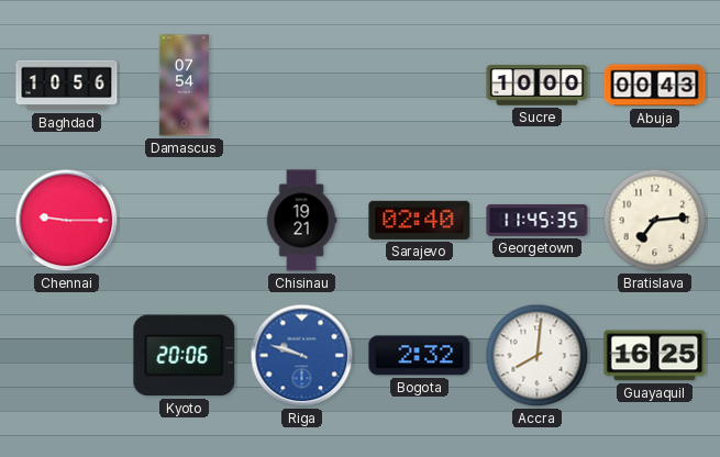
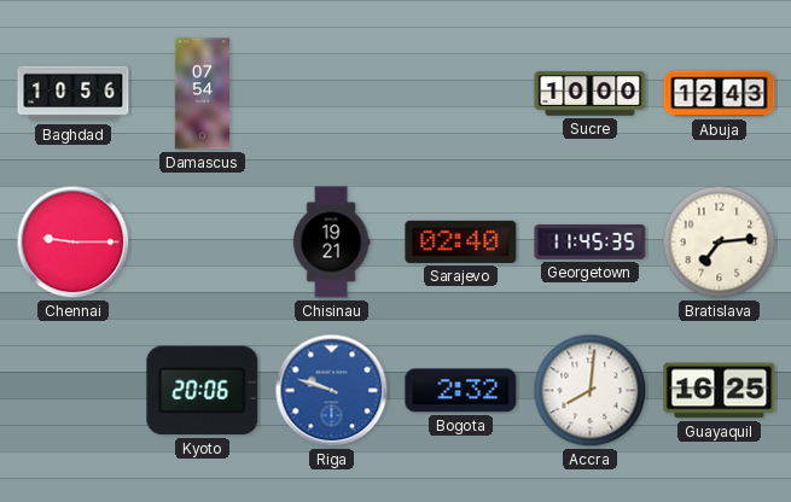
Abuja: 00:43 -> 12:43 (720, 94)
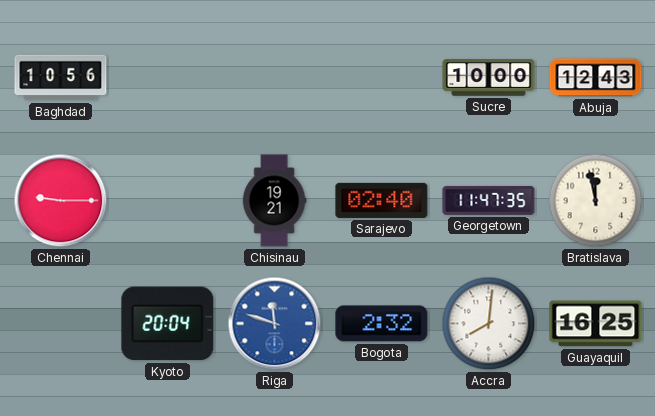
Damascus: 07:54 -> none (203, 94)
Georgetown: 11:45 -> 11:47 (489, 200)
Bratislava: 7:14 -> 11:58 (596, 201)
Kyoto: 20:06 -> 20:04 (168, 324)
Riga: 9:48 -> 11:48 (275, 324)
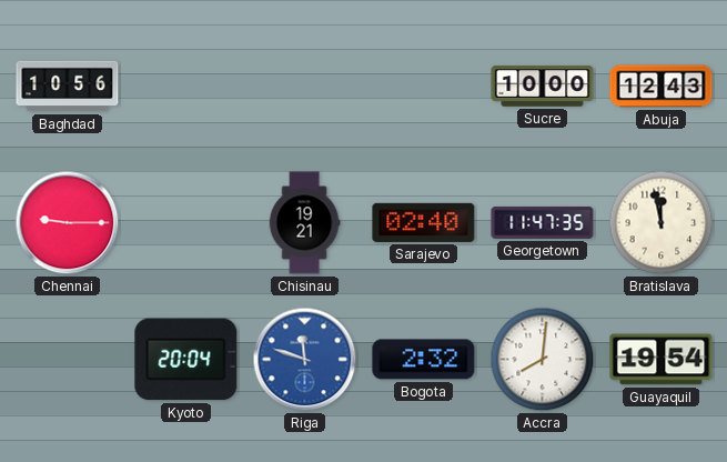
Guayaquil: 16:25 -> 19:54 (662, 360)
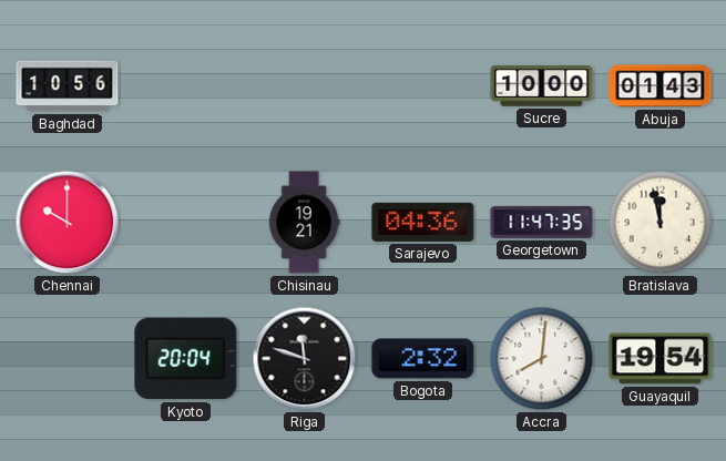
Abuja: 12:43 -> 01:43 (661, 86)
Chennai: 9:15 -> 10:00 (68, 223)
Sarajevo: 02:40 -> 04:36 (423, 222)
Riga dial: blue -> black (305, 359)
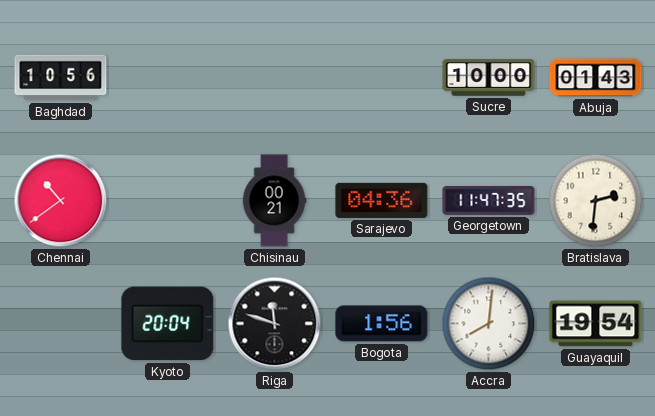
Chennai: 10:00 -> 10:39 (61, 201)
Chisinau: 19:21 -> 00:21 (274, 201)
Bratislava: 11:58 -> 2:31 (596, 201)
Bogota: 2:32 -> 1:56 (382, 324)
